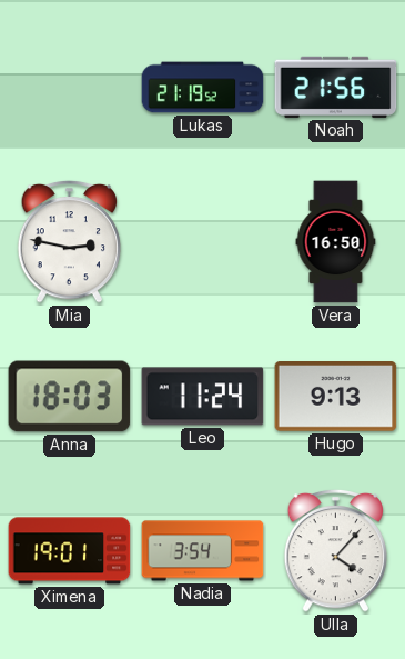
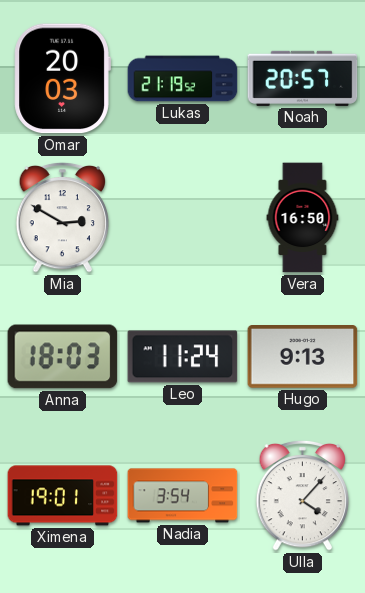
Omar: none -> 20:03 (62, 79)
Noah: 21:56 -> 20:57 (303, 78)
Mia: 2:47 -> 2:50 (63, 217)
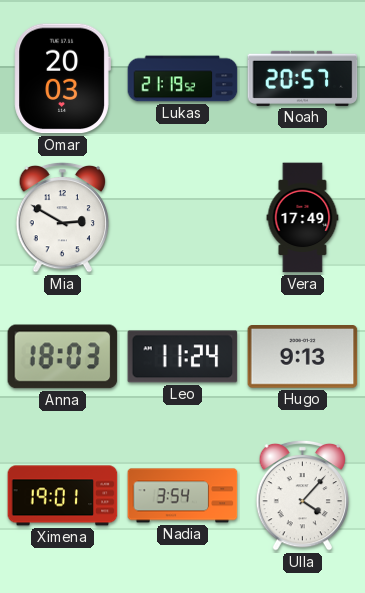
Vera: 16:50 -> 17:49 (303, 218)
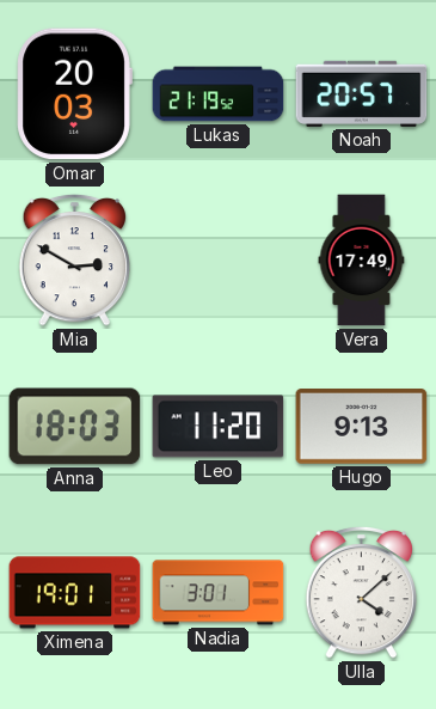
Leo: 11:24 -> 11:20 (219, 427)
Nadia: 3:54 -> 3:01 (219, 593)
Ulla: 4:07 -> 4:08 (362, 592)
